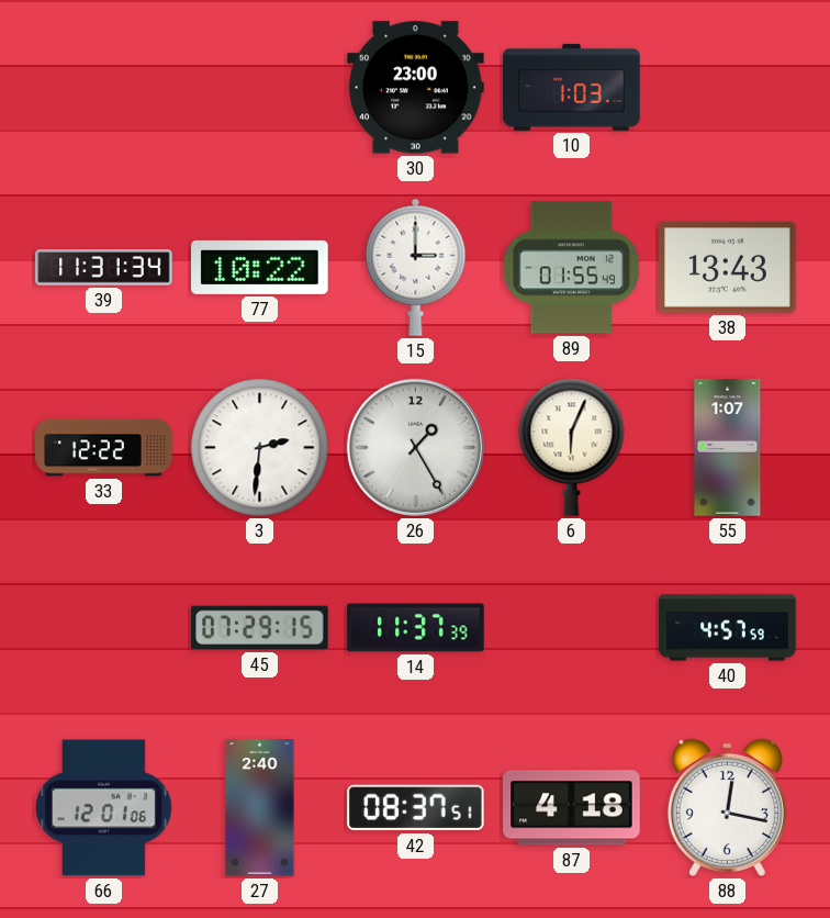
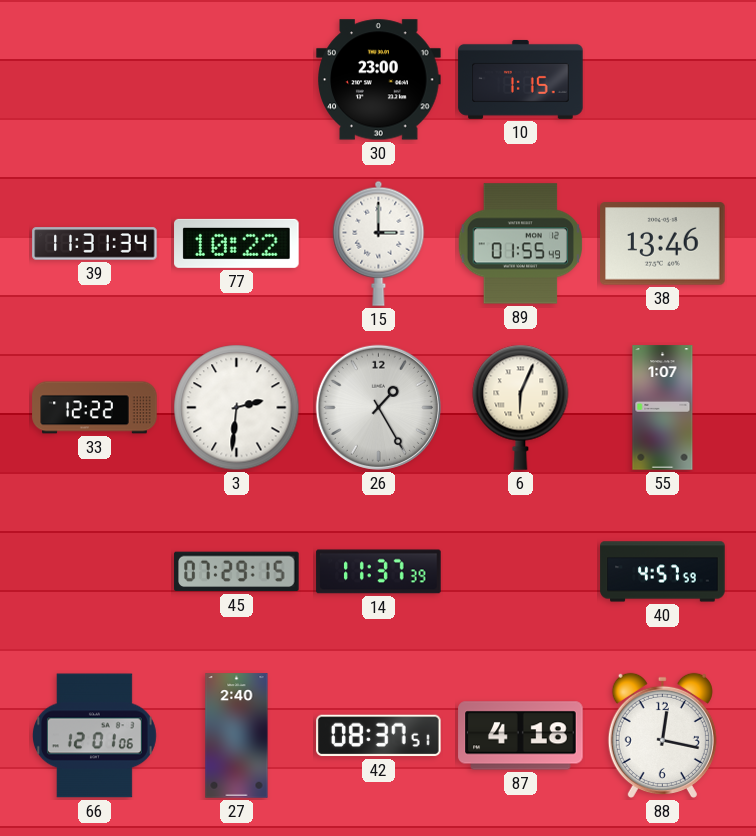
10: 1:03 -> 1:15 (521, 79)
38: 13:43 -> 13:46 (663, 244)
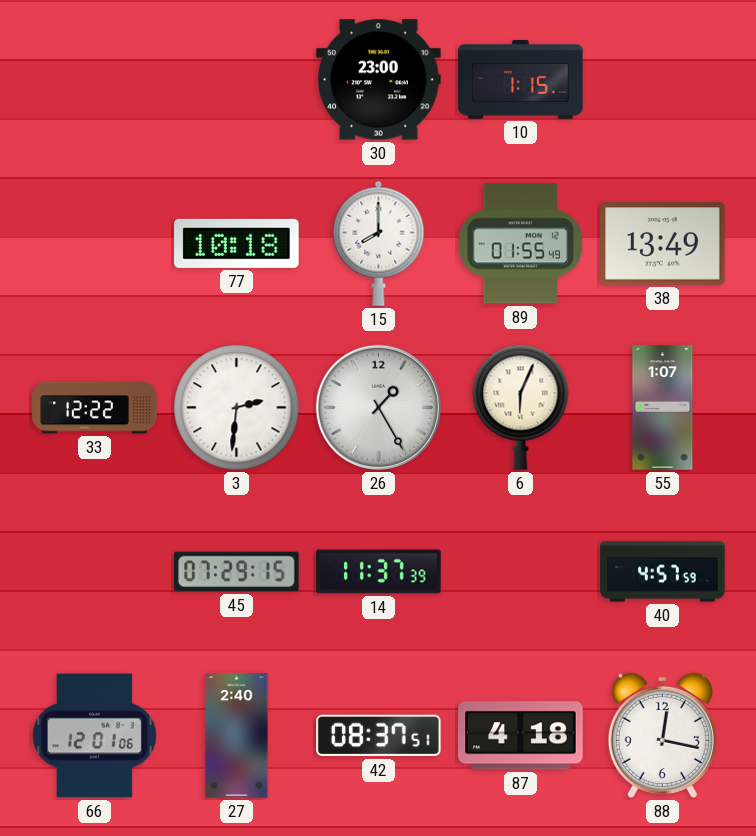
39: 11:31 -> none (95, 244)
77: 10:22 -> 10:18 (237, 243)
15: 3:00 -> 8:00 (379, 243)
38: 13:46 -> 13:49 (663, 244)
